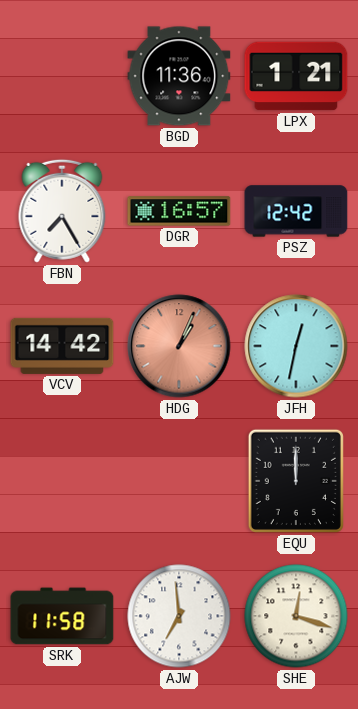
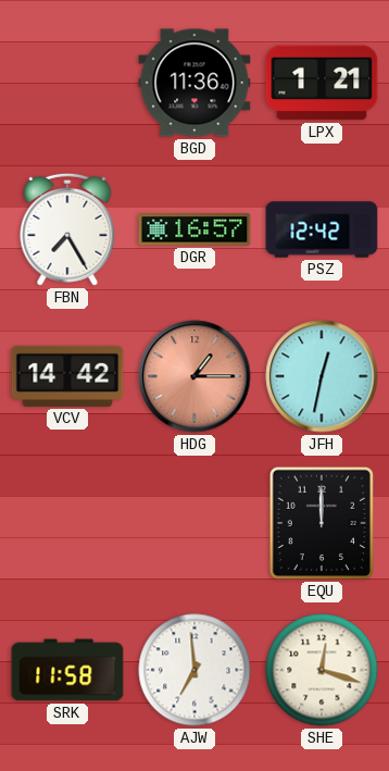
HDG: 1:04 -> 1:15 (195, 376)
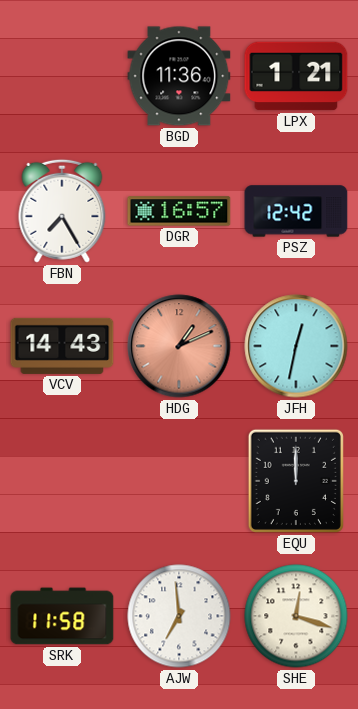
VCV: 14:42 -> 14:43 (62, 346)
HDG: 1:15 -> 1:11 (179, 346)
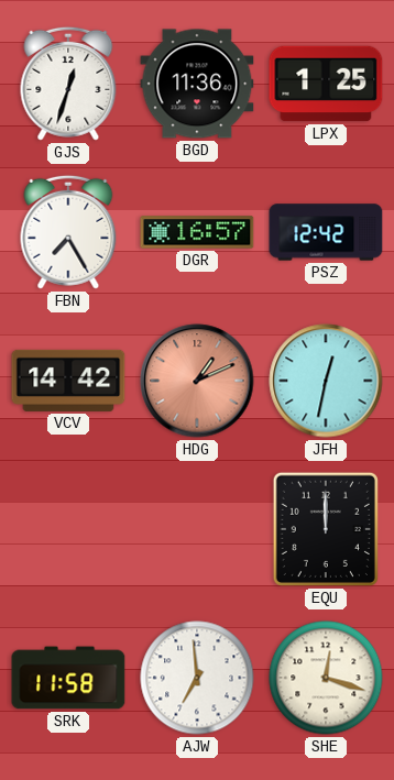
GJS: none -> 12:33 (68, 84)
LPX: 1:21 -> 1:25 (326, 84)
VCV: 14:43 -> 14:42 (68, 381)
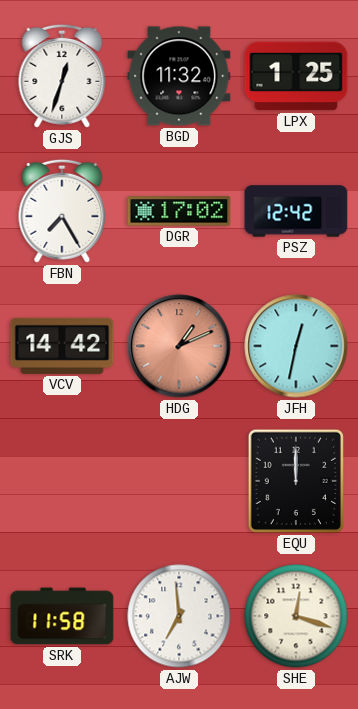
BGD: 11:36 -> 11:32 (179, 76)
DGR: 16:57 -> 17:02 (179, 211)
